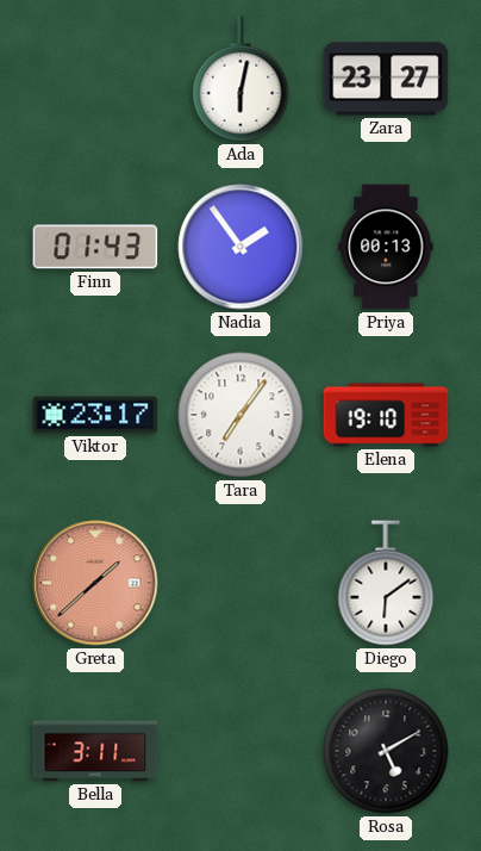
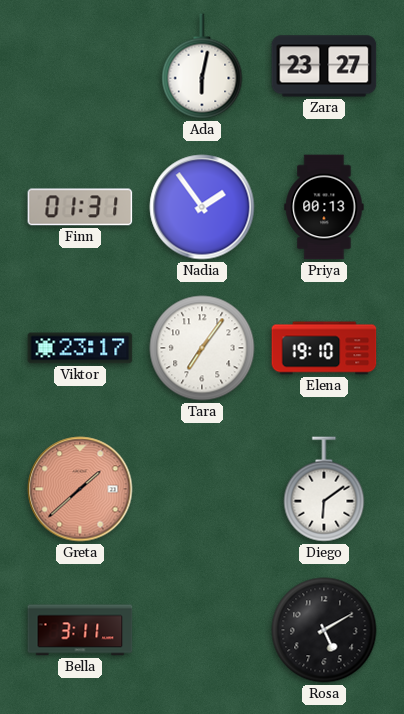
Finn: 01:43 -> 01:31 (80, 207)
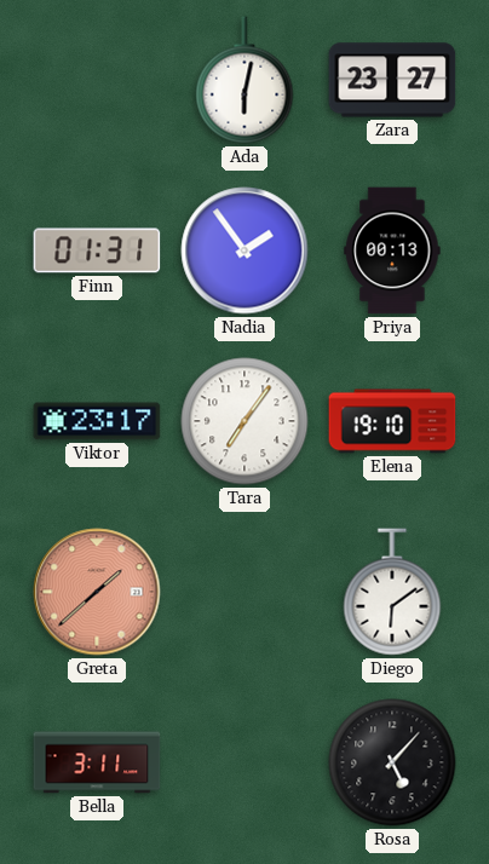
Rosa: 5:10 -> 5:07 (392, 762)
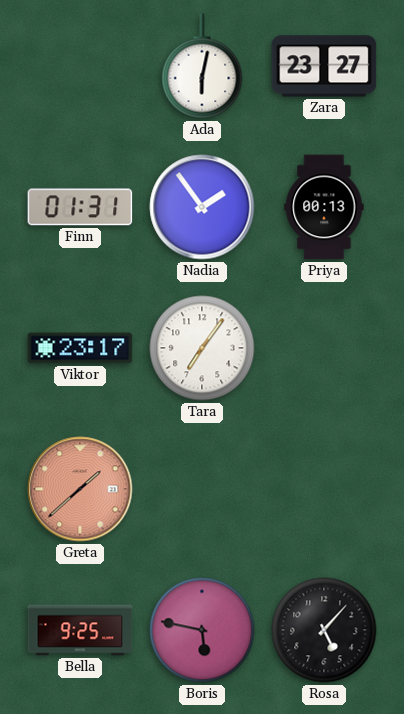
Elena: 19:10 -> none (392, 421)
Diego: 6:09 -> none (392, 592)
Bella: 3:11 -> 9:25 (80, 630)
Boris: none -> 5:47 (202, 630)
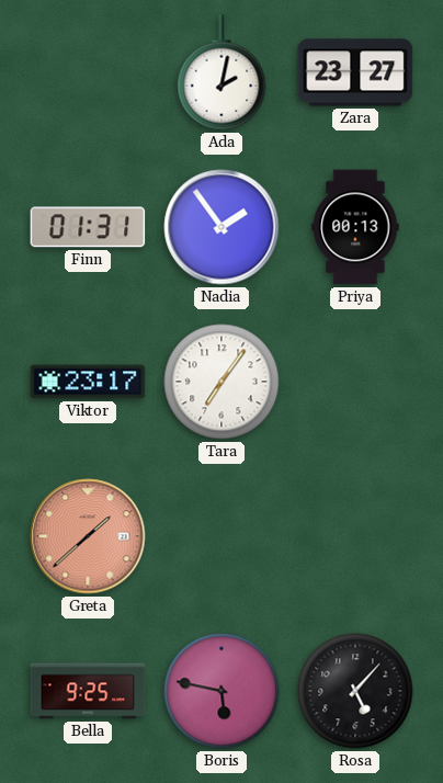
Ada: 6:02 -> 2:02 (222, 72)
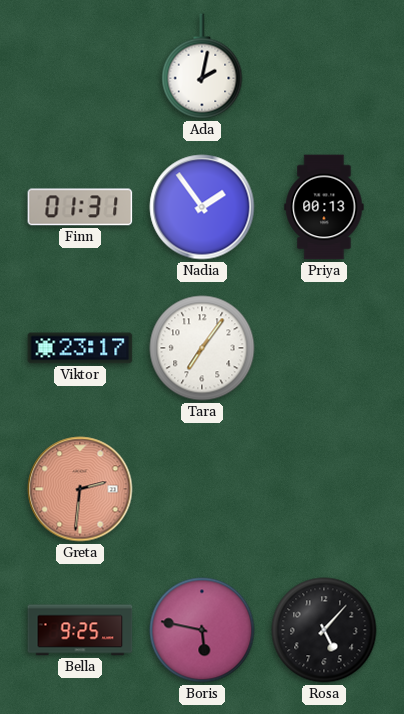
Zara: 23:27 -> none (355, 72)
Greta: 1:38 -> 2:31 (80, 489)
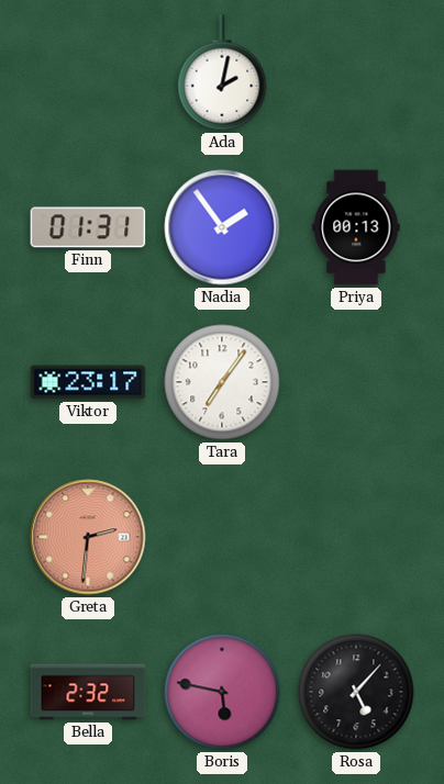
Bella: 9:25 -> 2:32 (88, 692)
